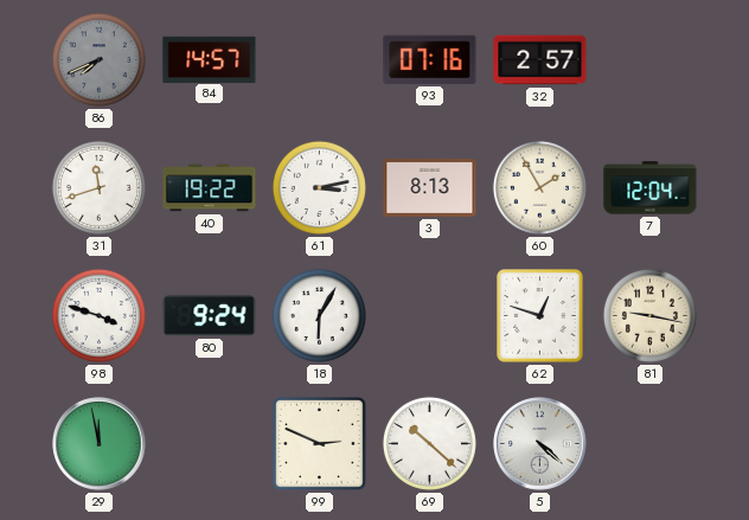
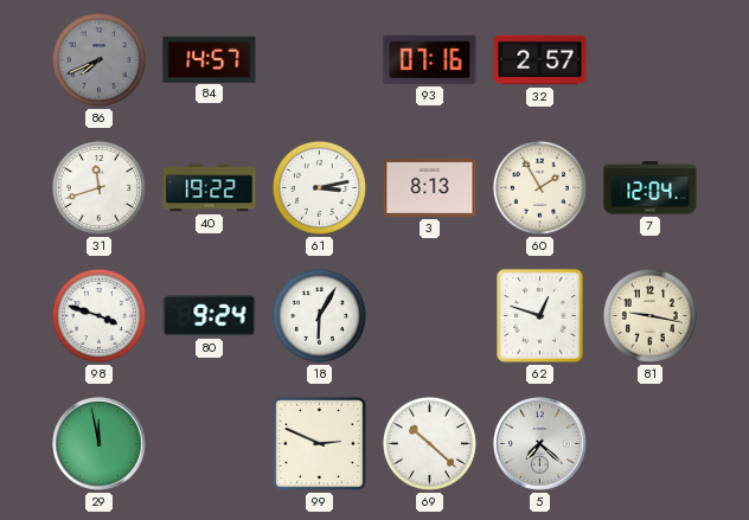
5: 4:22 -> 7:22 (540, 444)
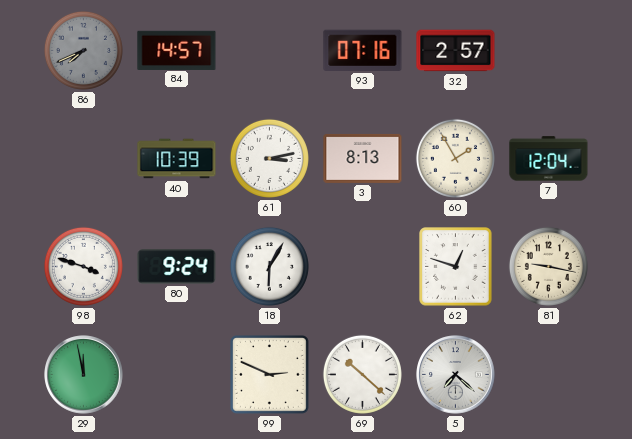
31: 11:42 -> none (98, 187)
40: 19:22 -> 10:39 (177, 159)
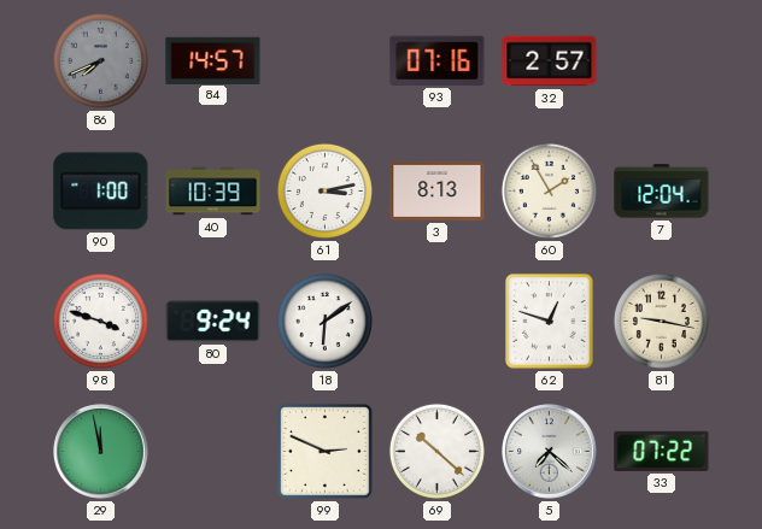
90: none -> 1:00 (101, 192)
18: 6:05 -> 6:09 (324, 321)
33: none -> 07:22 (662, 451)
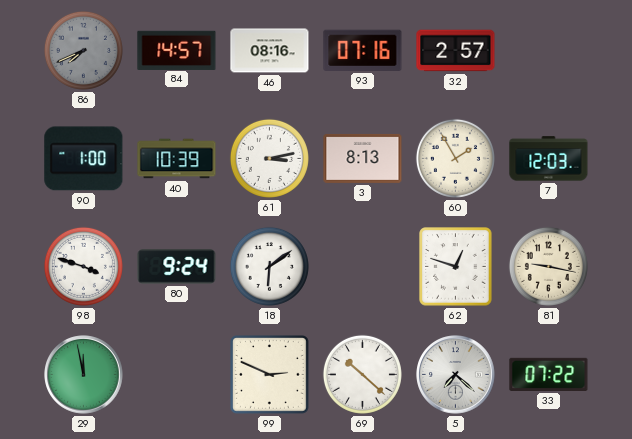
46: none -> 08:16 (270, 51)
7: 12:04 -> 12:03 (549, 159)
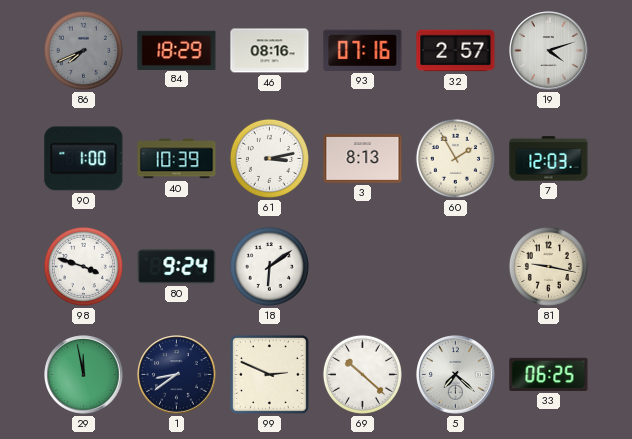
84: 14:57 -> 18:29 (177, 50)
19: none -> 4:12 (549, 51)
62: 12:48 -> none (456, 267)
1: none -> 8:39 (177, 375)
33: 07:22 -> 06:25 (549, 374)
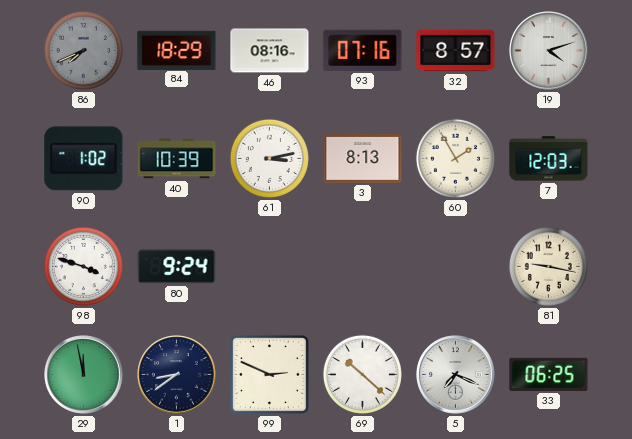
32: 2:57 -> 8:57 (456, 51)
90: 1:00 -> 1:02 (84, 159)
18: 6:09 -> none (269, 266)
5: 7:22 -> 7:19 (456, 375)
